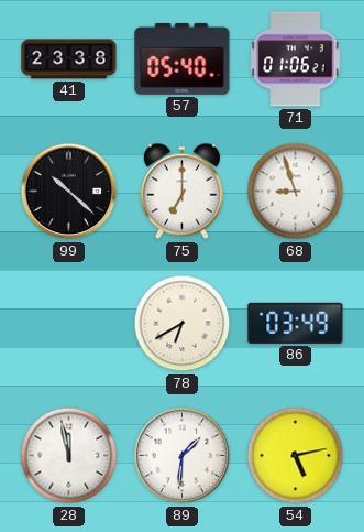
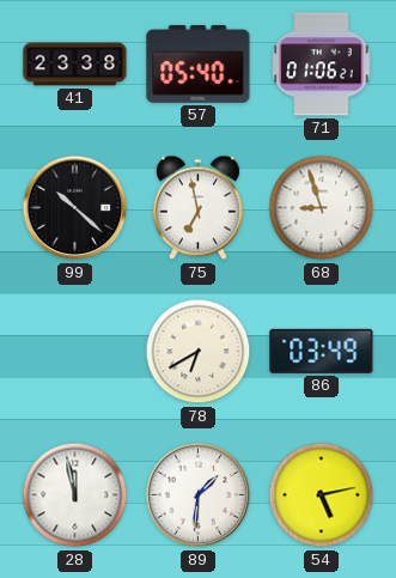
75: 7:00 -> 6:58 (197, 208)
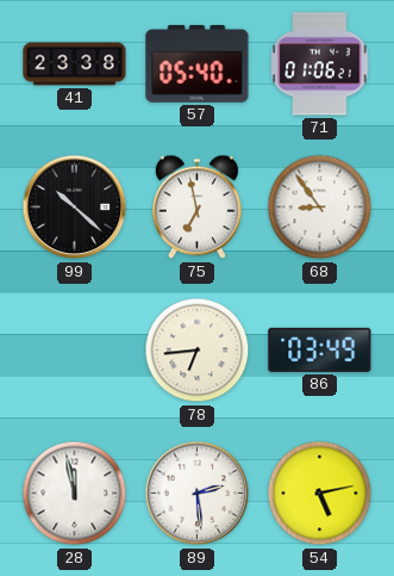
68: 8:57 -> 8:54 (320, 208)
78: 6:40 -> 6:44 (198, 351)
89: 1:31 -> 2:29 (198, 494)
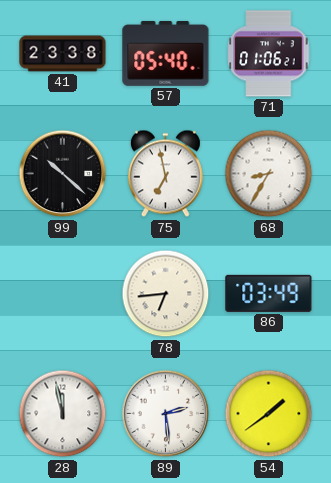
68: 8:54 -> 8:35 (269, 174)
54: 5:13 -> 1:39 (269, 414)
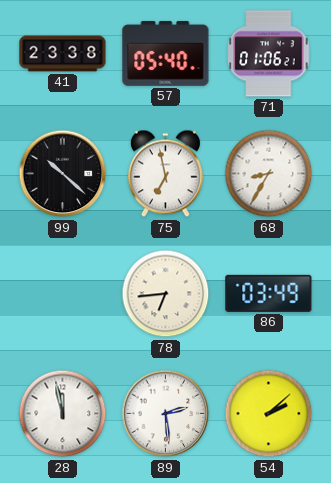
54: 1:39 -> 2:08 (269, 414)
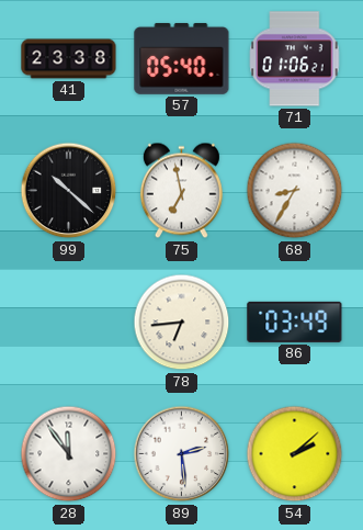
28: 11:58 -> 11:54 (69, 454)
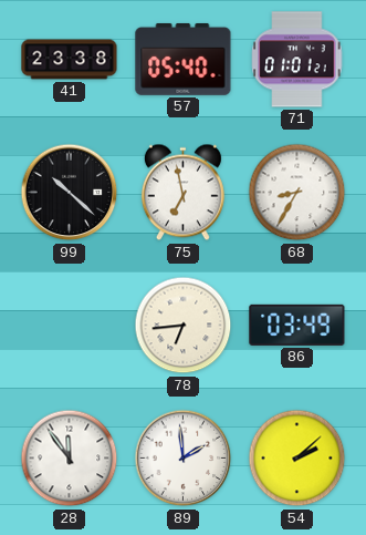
71: 01:06 -> 01:01 (297, 60)
89: 2:29 -> 1:59 (184, 459)
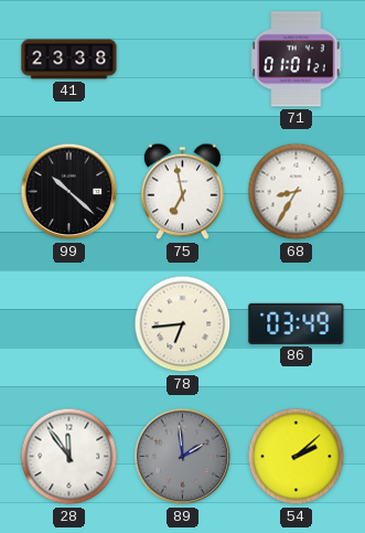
57: 05:40 -> none (184, 59)
89 dial: white -> grey (183, 457)
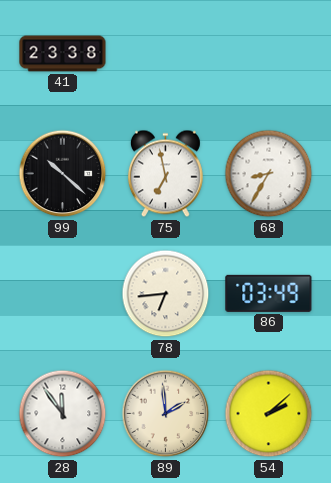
71: 01:01 -> none (297, 60)
89 dial: grey -> cream (166, 414)
